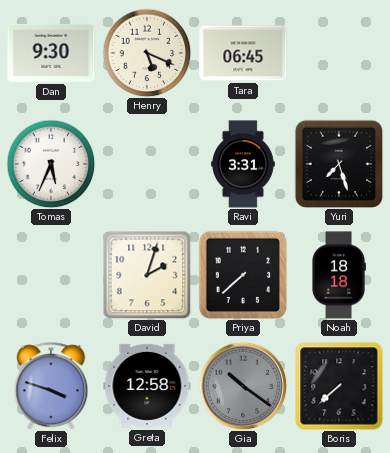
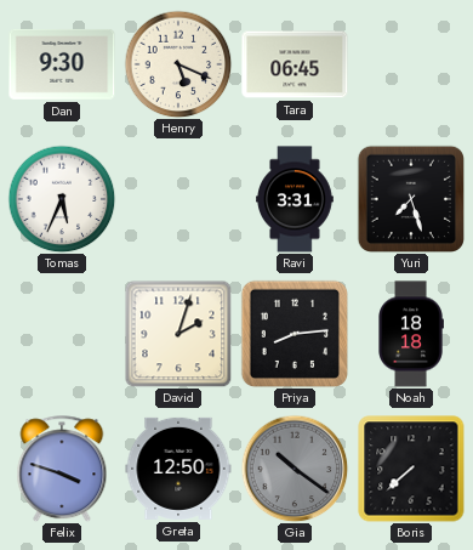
Priya: 7:38 -> 8:14 (294, 333)
Greta: 12:58 -> 12:50 (178, 469)
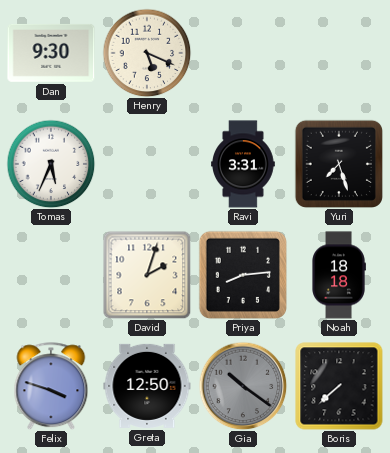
Tara: 06:45 -> none (295, 64)
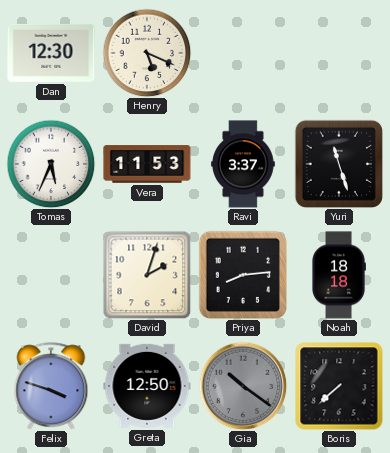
Dan: 9:30 -> 12:30 (51, 53)
Vera: none -> 11:53 (147, 164)
Ravi: 3:31 -> 3:37 (244, 164)
Yuri: 7:27 -> 11:27 (338, 163)
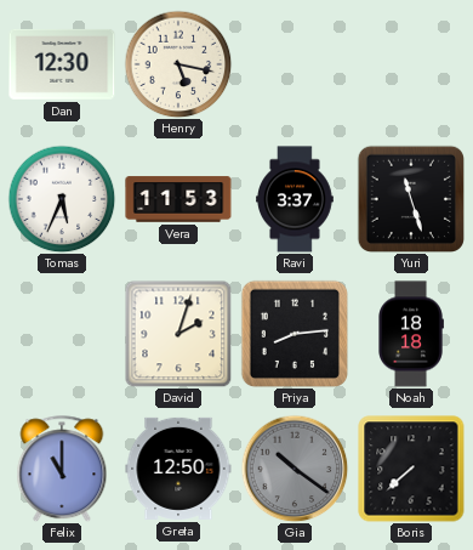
Henry: 5:19 -> 5:17 (178, 64)
Felix: 3:48 -> 11:00 (62, 469)
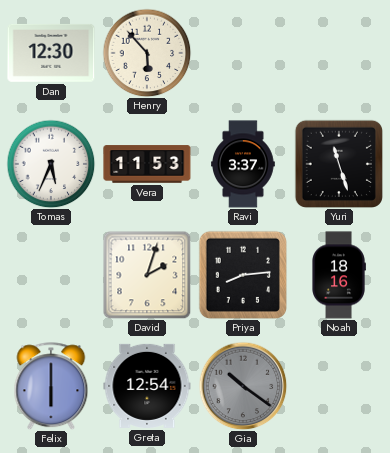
Henry: 5:17 -> 5:53 (147, 53)
Noah: 18:18 -> 18:16 (339, 275)
Felix: 11:00 -> 6:00 (51, 386)
Greta: 12:50 -> 12:54 (147, 386)
Boris: 7:38 -> none (411, 469)
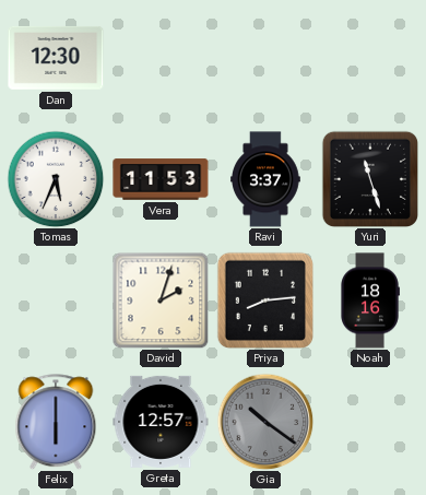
Henry: 5:53 -> none (147, 53)
Greta: 12:54 -> 12:57 (161, 422)
